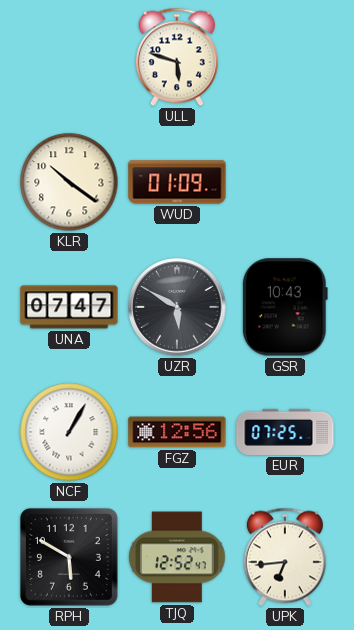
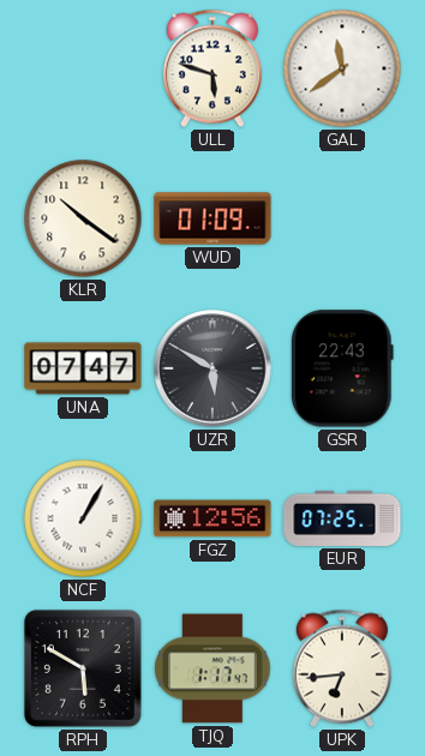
GAL: none -> 11:39 (342, 68)
GSR: 10:43 -> 22:43 (342, 368)
TJQ: 12:52 -> 1:17 (212, 668)
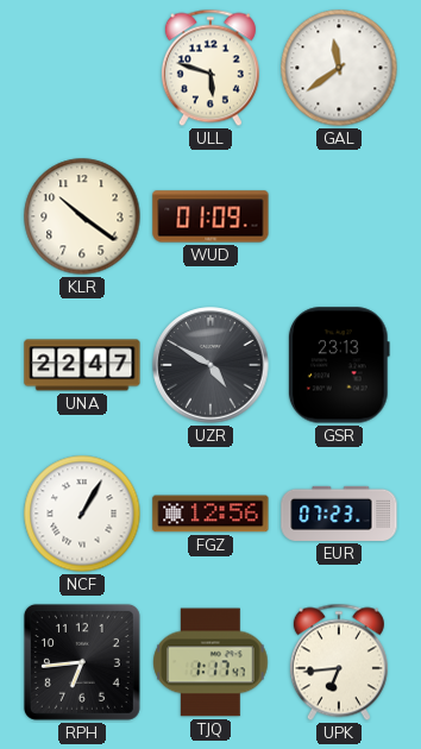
UNA: 07:47 -> 22:47 (82, 365)
UZR: 5:50 -> 4:50 (211, 365)
GSR: 22:43 -> 23:13 (339, 365)
EUR: 07:25 -> 07:23 (339, 514)
RPH: 5:50 -> 6:44 (82, 662)
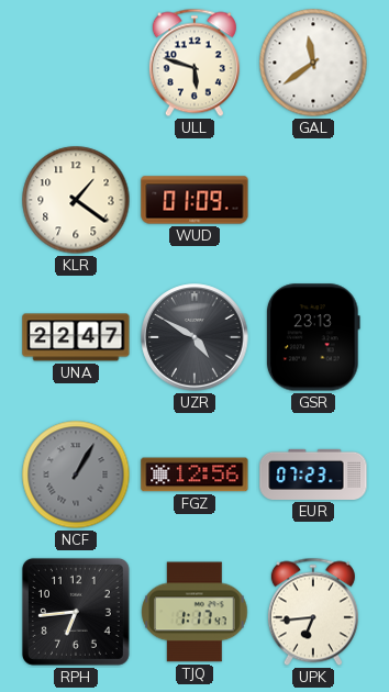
KLR: 10:21 -> 1:21 (76, 200)
NCF dial: white -> grey (76, 475)
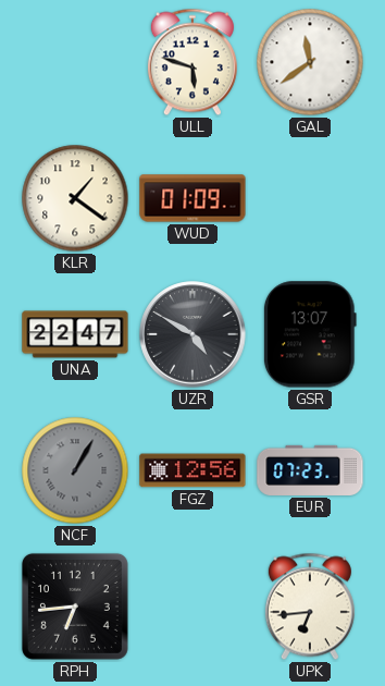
GSR: 23:13 -> 13:07 (310, 334)
TJQ: 1:17 -> none (194, 612)
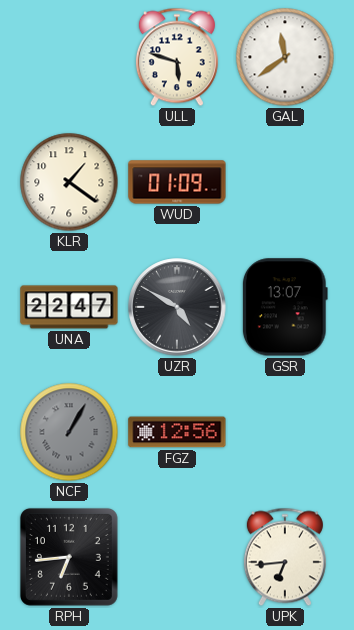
EUR: 07:23 -> none (310, 470)
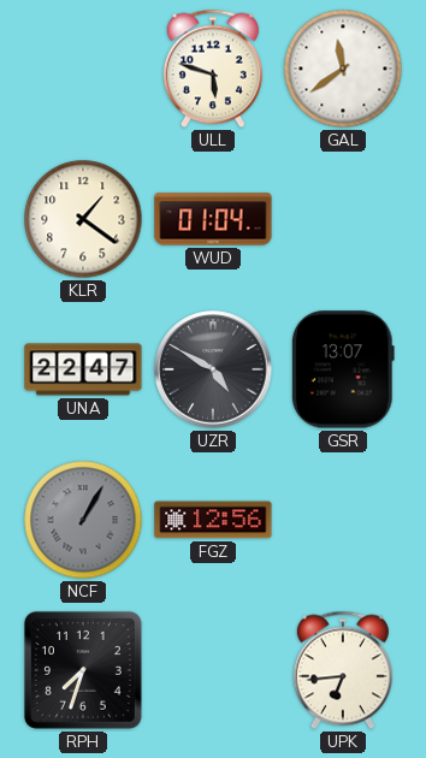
WUD: 01:09 -> 01:04 (213, 219)
RPH: 6:44 -> 7:33 (83, 670)
